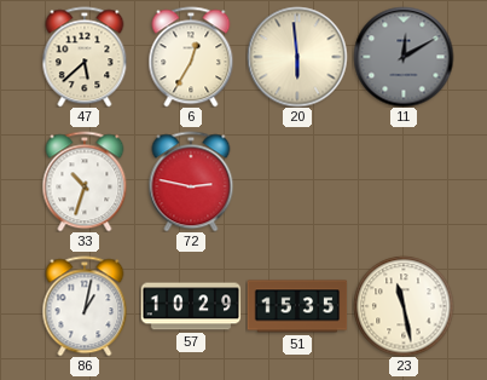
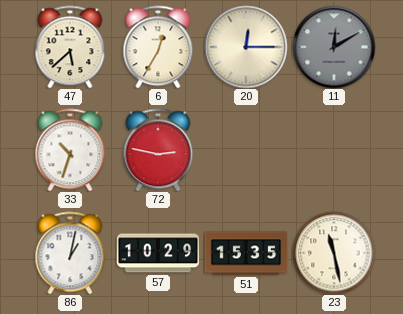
20: 5:59 -> 12:15 (246, 47)
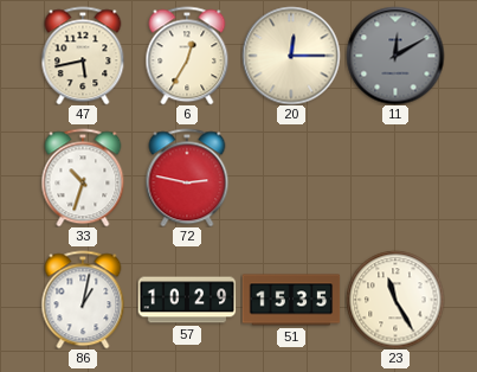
47: 5:38 -> 5:43 (83, 56)
23: 11:28 -> 11:25 (395, 300)
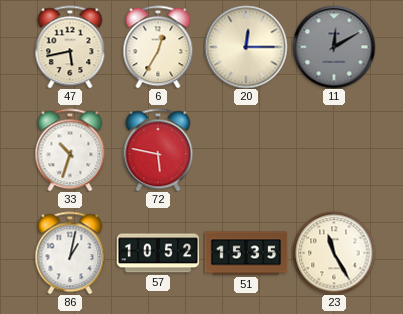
72: 2:47 -> 5:47 (158, 150)
57: 10:29 -> 10:52 (158, 253)
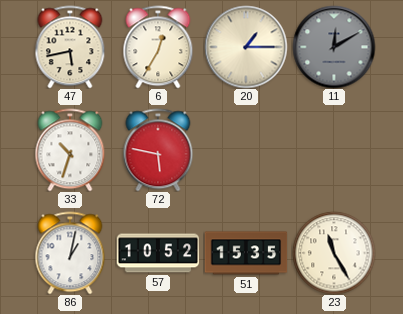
20: 12:15 -> 1:15 (246, 47)
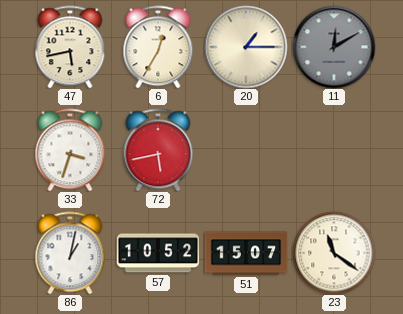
33: 10:33 -> 3:33 (70, 150)
72: 5:47 -> 5:43 (158, 150)
51: 15:35 -> 15:07 (246, 253)
23: 11:25 -> 11:21 (334, 253)
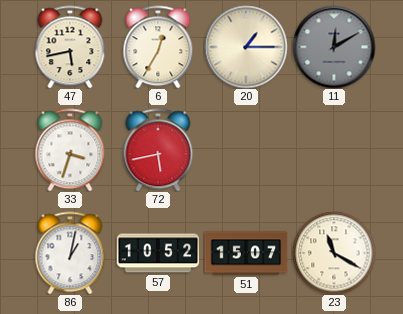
23: 11:21 -> 11:20 (334, 253)
